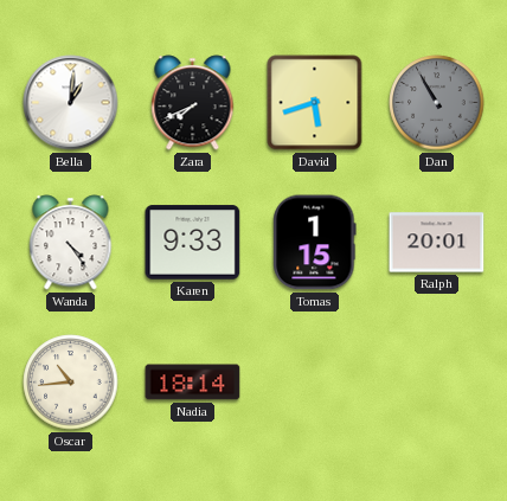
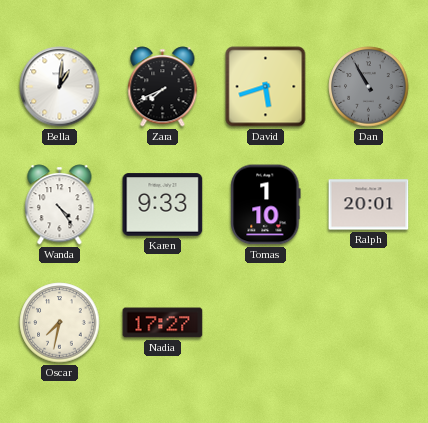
Tomas: 1:15 -> 1:10 (266, 205)
Oscar: 10:44 -> 7:32 (60, 323)
Nadia: 18:14 -> 17:27 (163, 323)
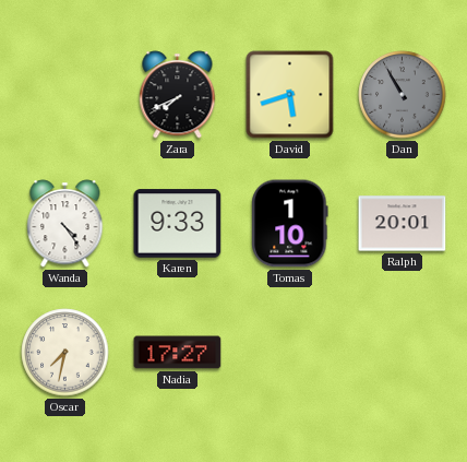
Bella: 1:01 -> none (60, 87)
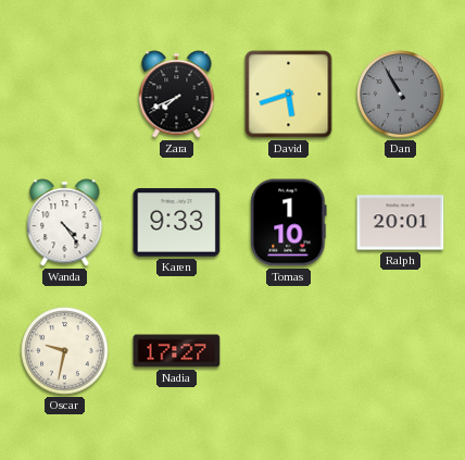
Oscar: 7:32 -> 9:32 (65, 351)
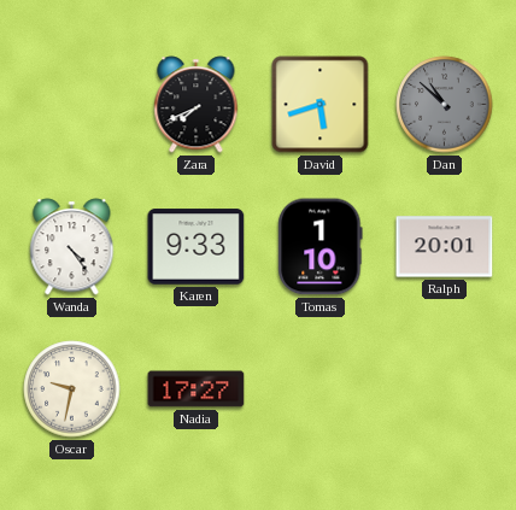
Dan: 10:55 -> 10:52 (445, 105)
